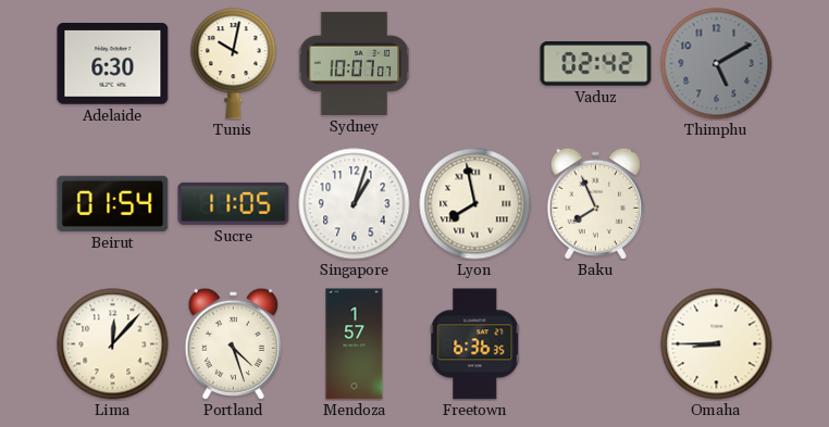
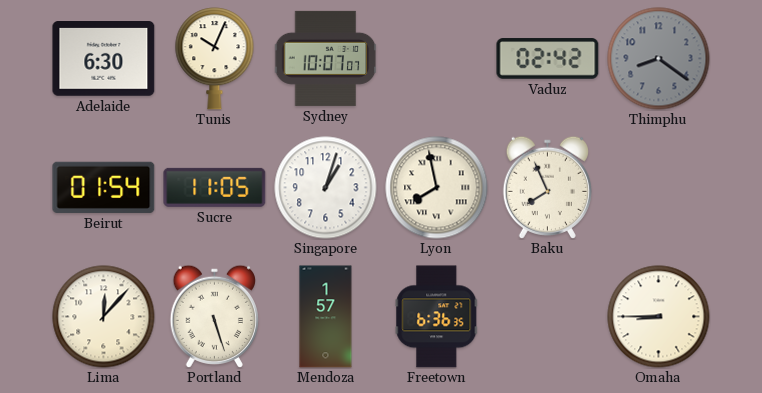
Tunis: 10:02 -> 10:04 (215, 59)
Thimphu: 5:10 -> 8:21 (659, 59)
Portland: 4:27 -> 5:27 (214, 316)
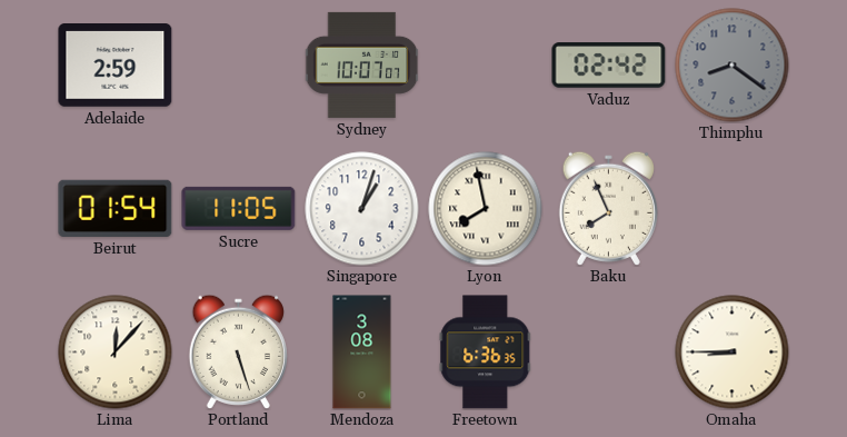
Adelaide: 6:30 -> 2:59 (116, 66)
Tunis: 10:04 -> none (215, 59)
Mendoza: 1:57 -> 3:08 (362, 352)
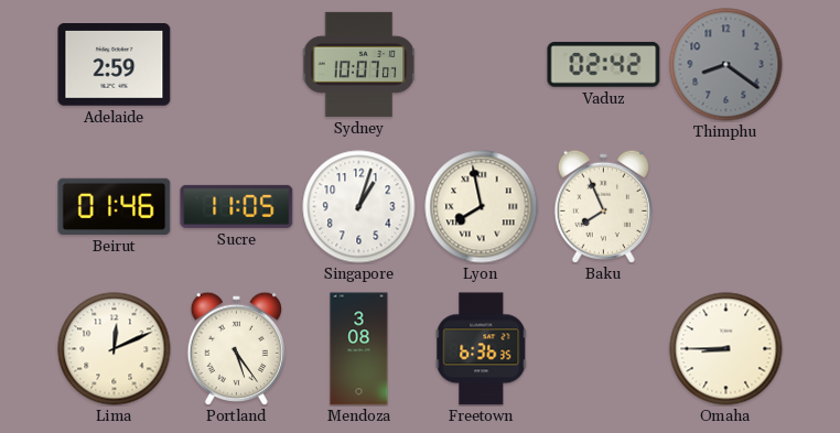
Beirut: 01:54 -> 01:46 (115, 206)
Lima: 12:07 -> 12:11 (115, 349)
Portland: 5:27 -> 5:24 (236, 348)
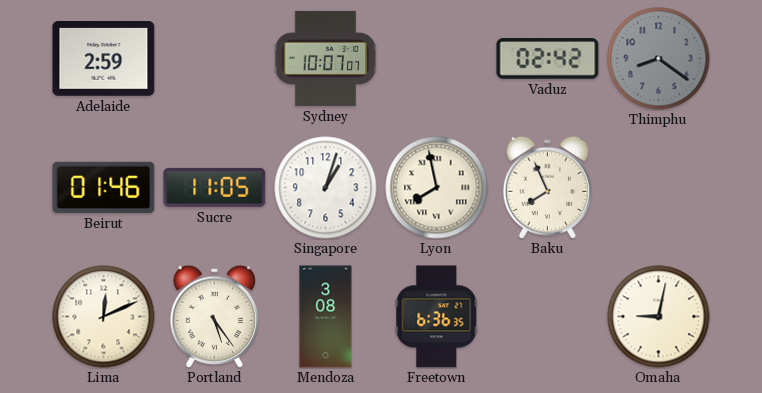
Omaha: 8:45 -> 9:02 (659, 317)
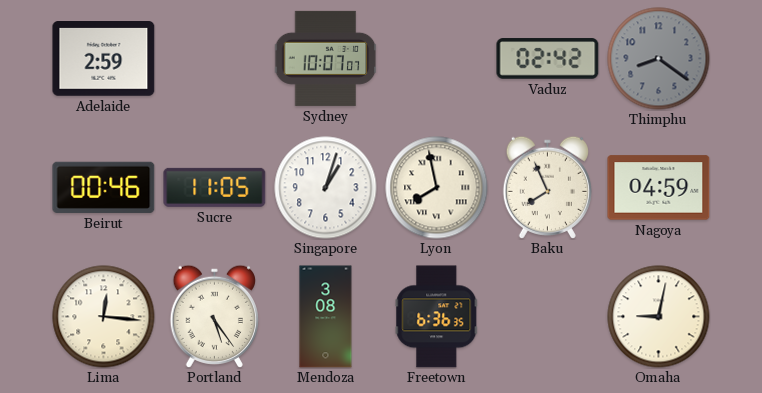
Beirut: 01:46 -> 00:46 (104, 187)
Nagoya: none -> 04:59 (659, 188)
Lima: 12:11 -> 12:16 (104, 317)
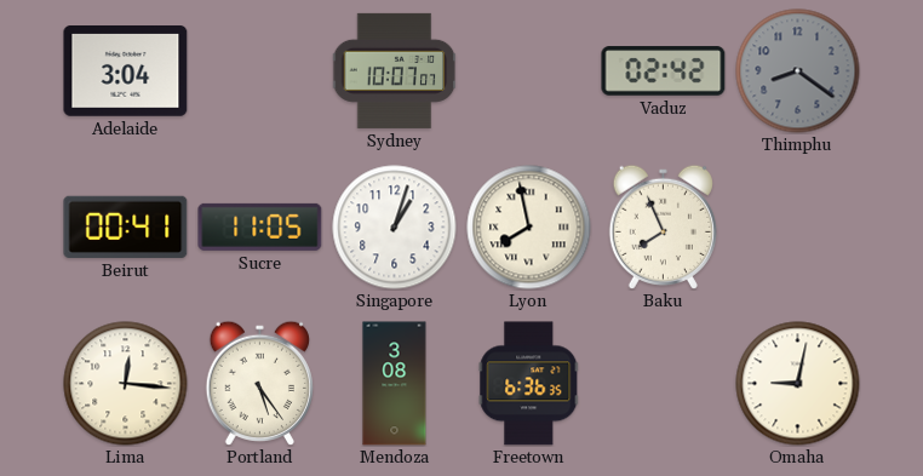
Adelaide: 2:59 -> 3:04 (126, 71)
Beirut: 00:46 -> 00:41 (126, 226)
Nagoya: 04:59 -> none (659, 188)
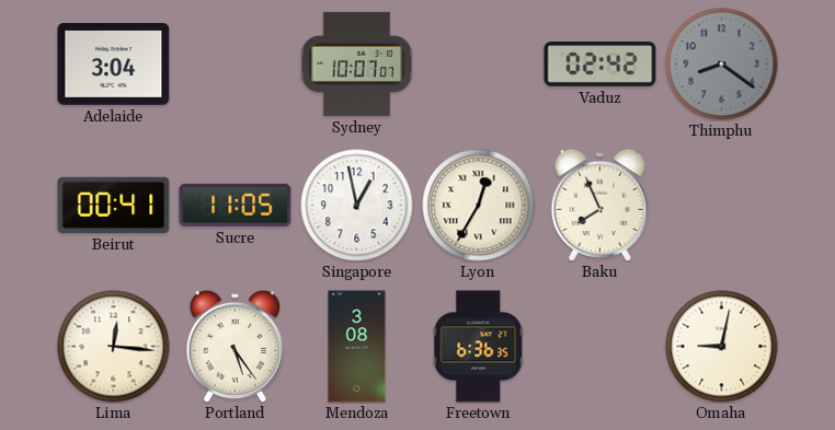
Singapore: 1:03 -> 12:58 (357, 206)
Lyon: 7:58 -> 12:35 (479, 206)
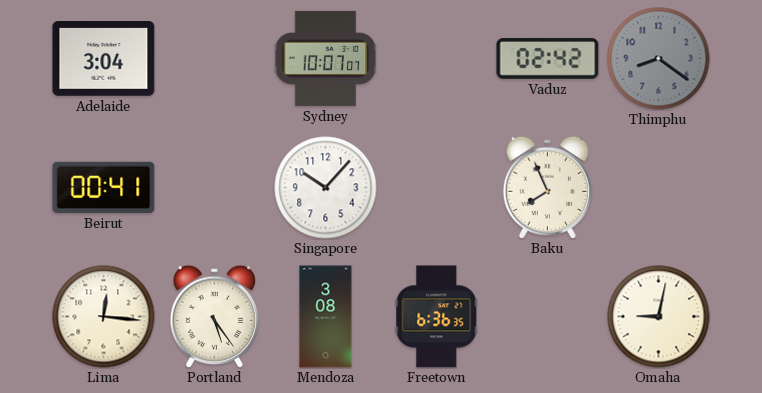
Sucre: 11:05 -> none (236, 205)
Singapore: 12:58 -> 10:07 (326, 188)
Lyon: 12:35 -> none (479, 206)
